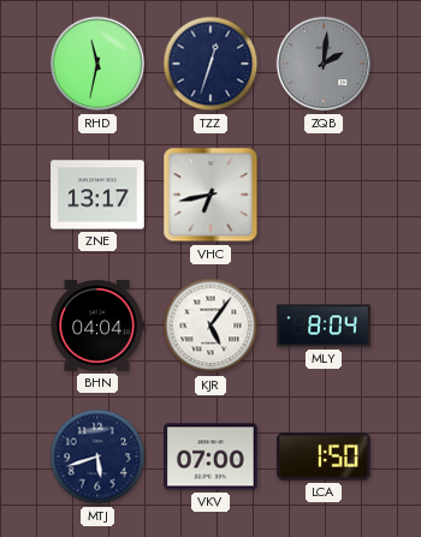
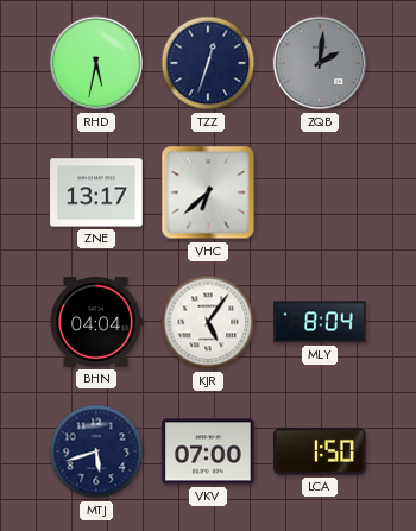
RHD: 11:32 -> 5:32 (96, 63)
VHC: 6:43 -> 6:38 (208, 192)
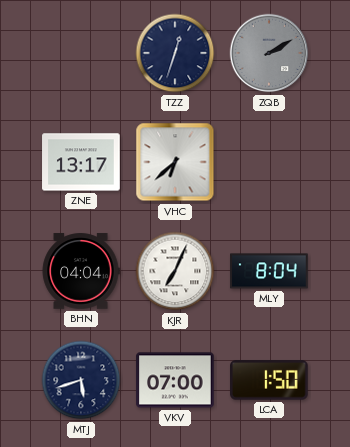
RHD: 5:32 -> none (96, 63)
ZQB: 2:01 -> 2:10 (269, 53)
KJR: 5:06 -> 7:04 (175, 271)
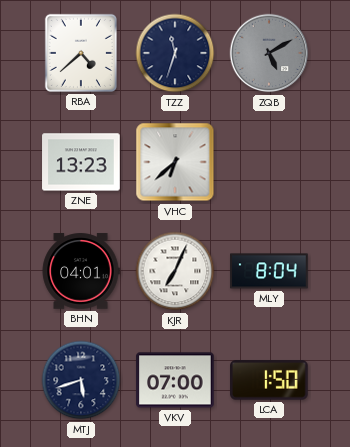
RBA: none -> 4:38 (81, 53)
TZZ: 12:33 -> 11:33 (175, 53)
ZQB: 2:10 -> 5:10 (269, 53)
ZNE: 13:17 -> 13:23 (81, 162)
BHN: 04:04 -> 04:01 (81, 271)
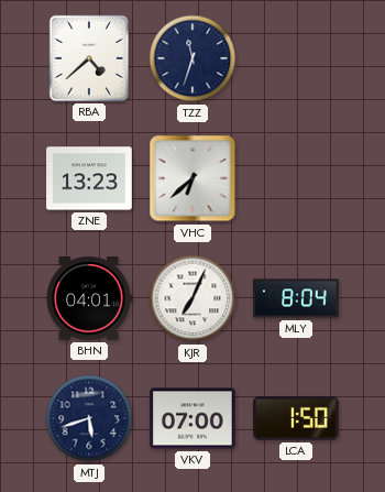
ZQB: 5:10 -> none (269, 53)
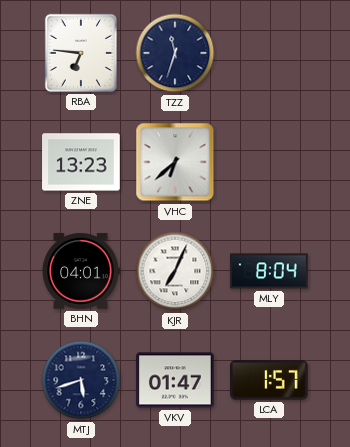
RBA: 4:38 -> 6:46 (81, 53)
VKV: 07:00 -> 01:47 (175, 380)
LCA: 1:50 -> 1:57 (269, 380)
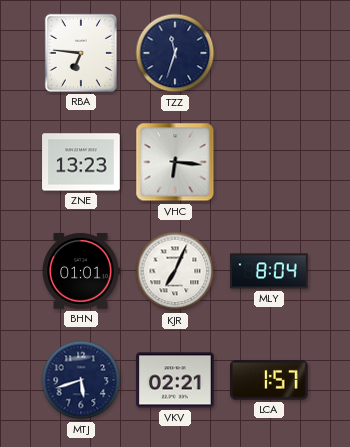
VHC: 6:38 -> 6:16 (175, 162)
BHN: 04:01 -> 01:01 (81, 271)
VKV: 01:47 -> 02:21 (175, 380)
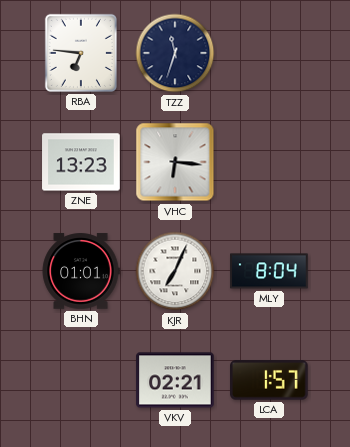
MTJ: 5:42 -> none (81, 380)
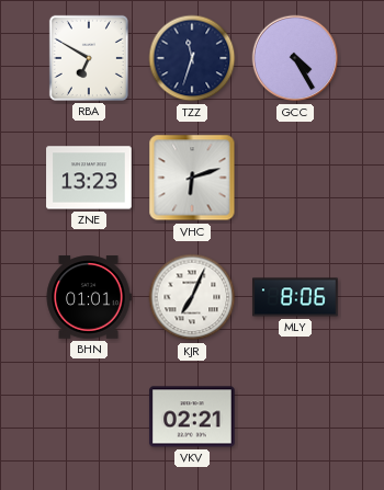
RBA: 6:46 -> 6:50 (89, 58)
GCC: none -> 4:25 (295, 58)
VHC: 6:16 -> 6:12 (192, 178)
MLY: 8:04 -> 8:06 (295, 297)
LCA: 1:57 -> none (269, 380)
